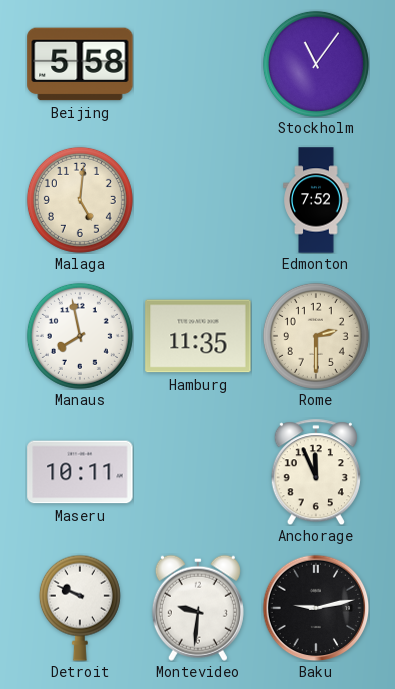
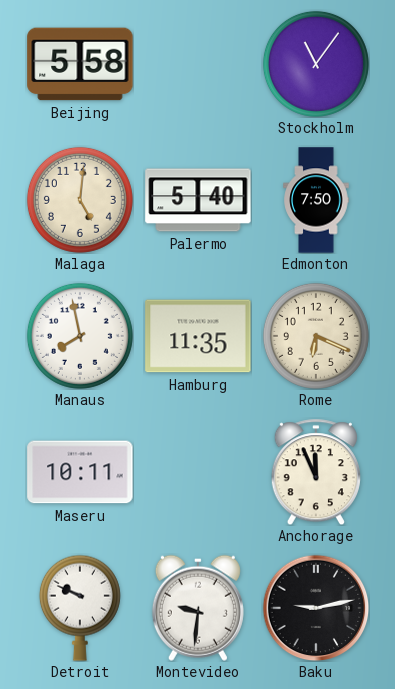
Palermo: none -> 5:40 (198, 200)
Edmonton: 7:52 -> 7:50 (316, 200)
Rome: 2:30 -> 6:19 (316, 336)
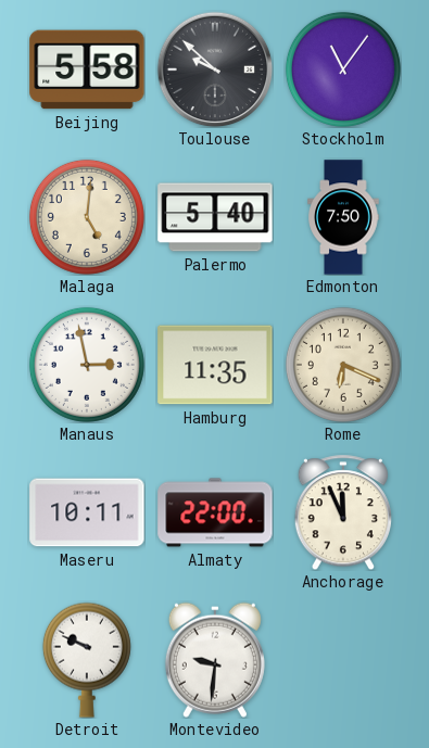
Toulouse: none -> 9:52 (215, 69)
Manaus: 7:58 -> 2:58 (87, 365)
Almaty: none -> 22:00 (215, 512)
Baku: 9:13 -> none (316, 608)
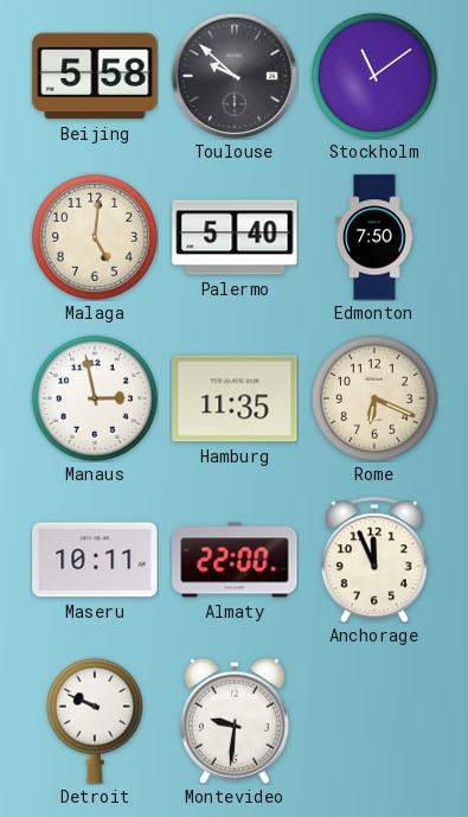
Stockholm: 11:06 -> 11:09 (374, 76)
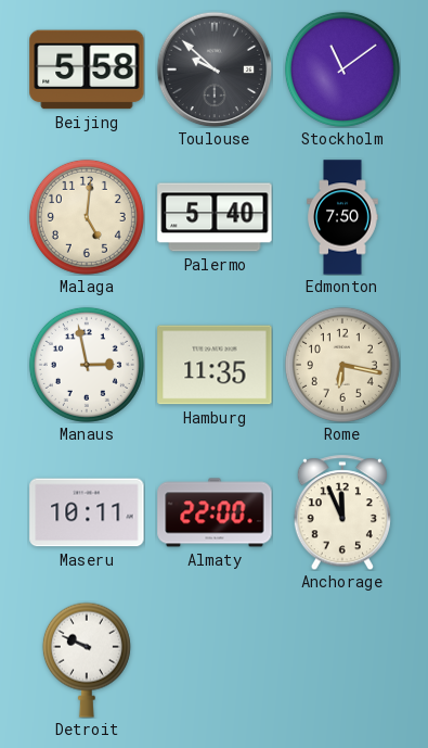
Rome: 6:19 -> 6:17 (342, 365)
Montevideo: 9:31 -> none (235, 721)
